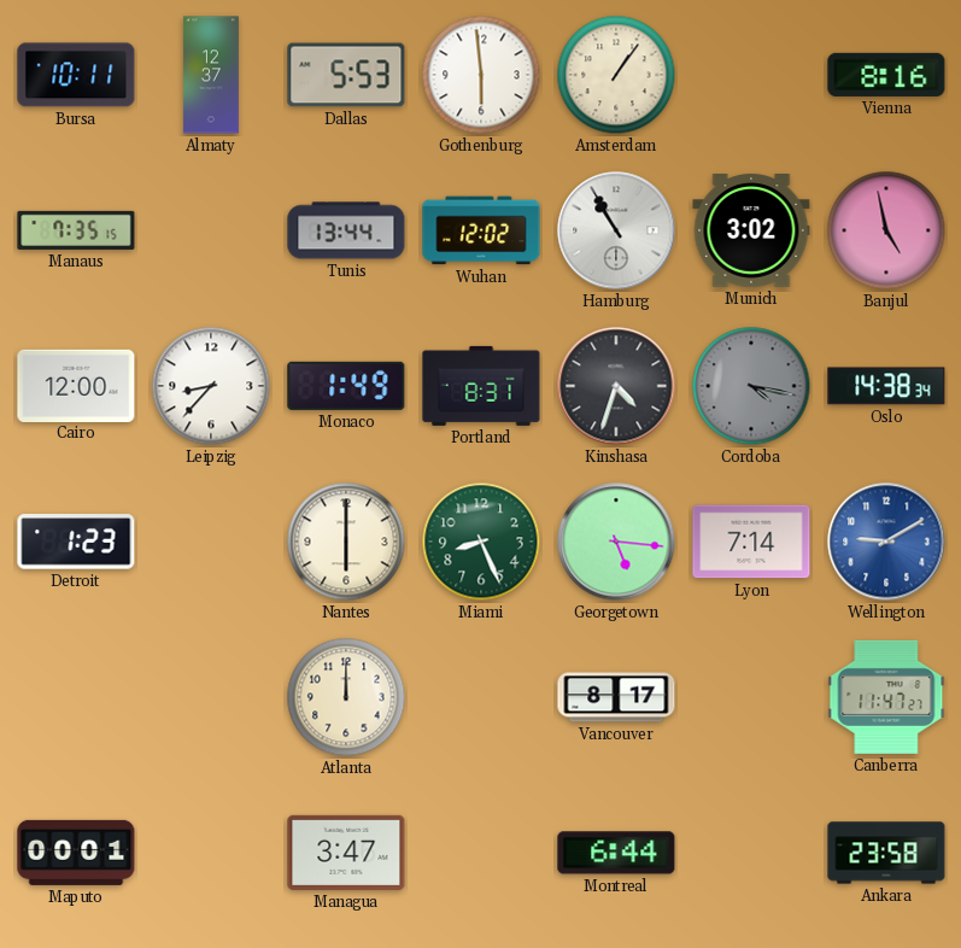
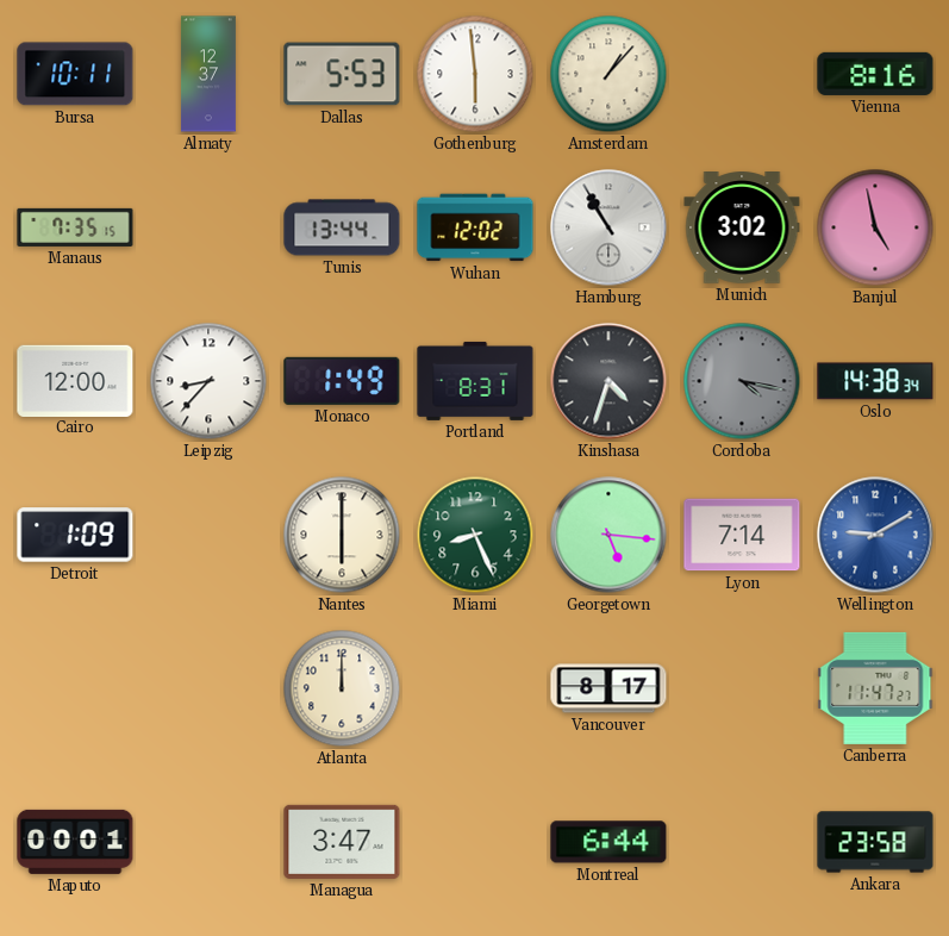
Amsterdam: 1:06 -> 1:07 (608, 74)
Detroit: 1:23 -> 1:09 (75, 535)
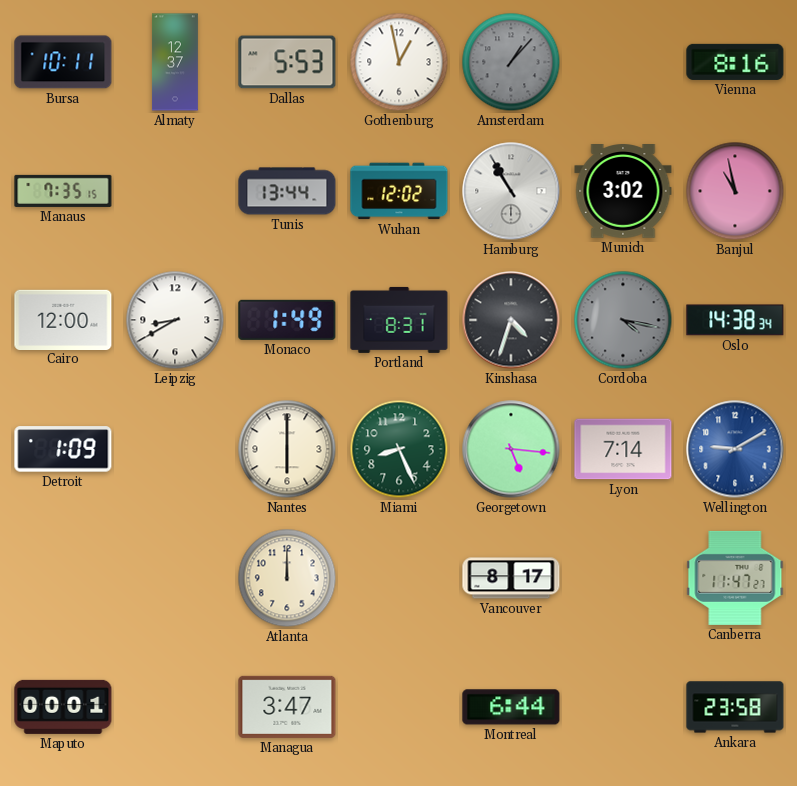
Gothenburg: 5:59 -> 12:58 (399, 62)
Amsterdam dial: cream -> grey (511, 62)
Banjul: 4:58 -> 10:58 (735, 191)
Leipzig: 8:37 -> 8:40 (175, 320)
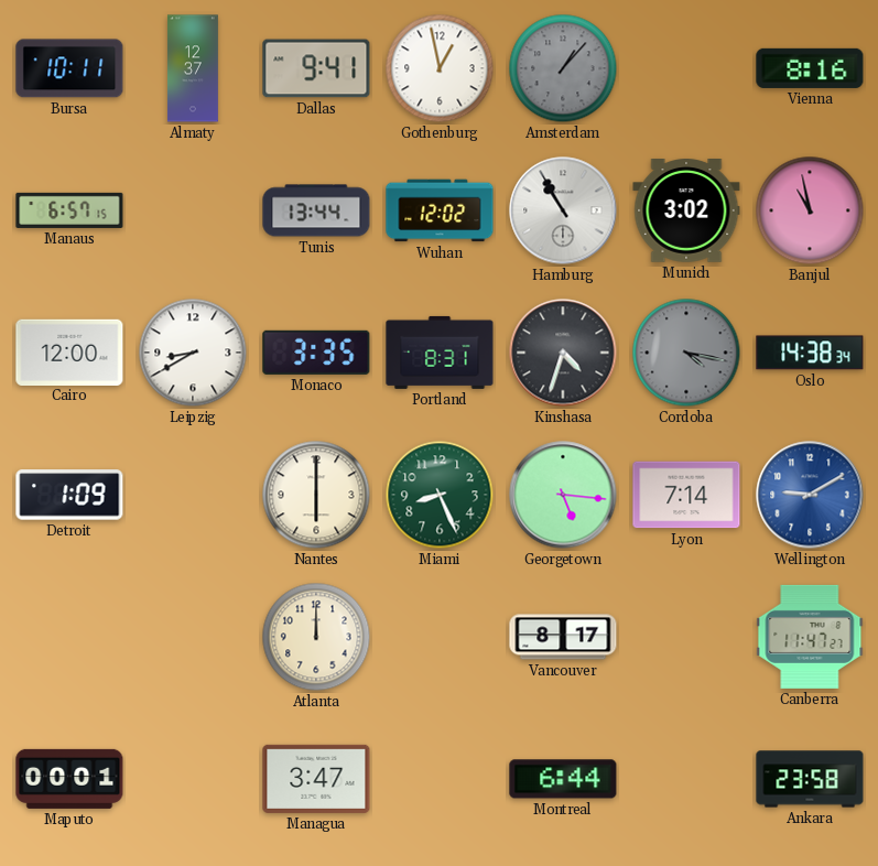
Dallas: 5:53 -> 9:41 (316, 68)
Manaus: 7:35 -> 6:57 (69, 210)
Monaco: 1:49 -> 3:35 (316, 353)
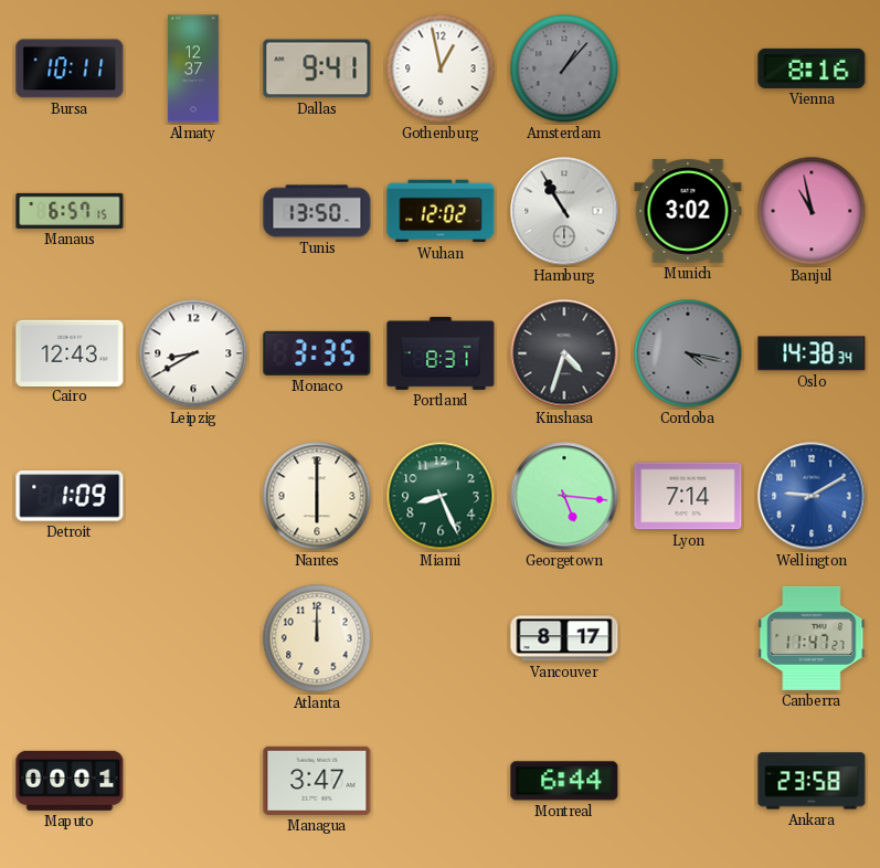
Tunis: 13:44 -> 13:50 (317, 211)
Cairo: 12:00 -> 12:43 (70, 352)
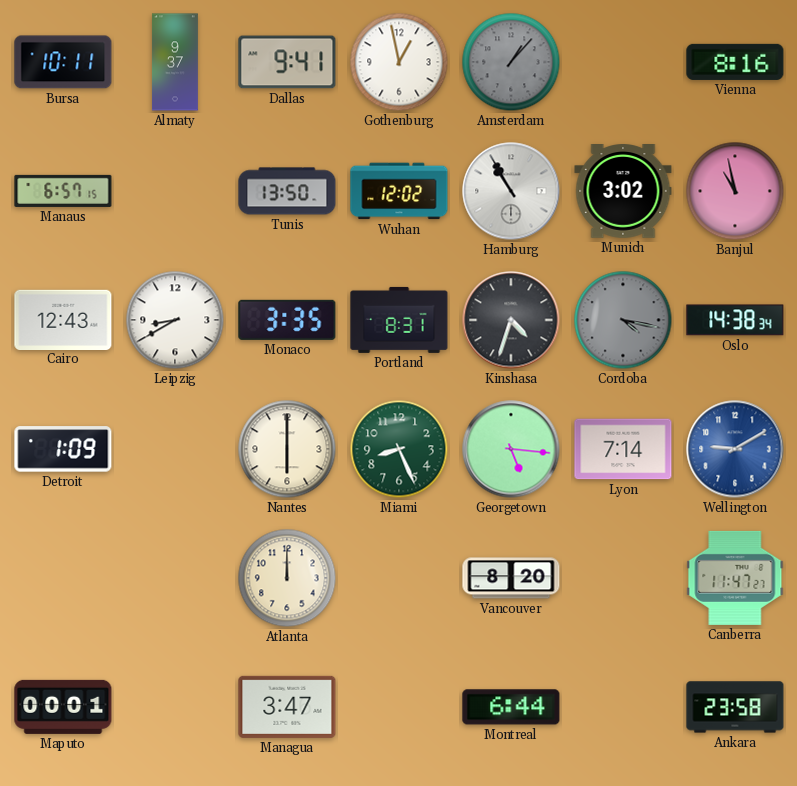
Almaty: 12:37 -> 9:37 (175, 62)
Vancouver: 8:17 -> 8:20 (511, 578)
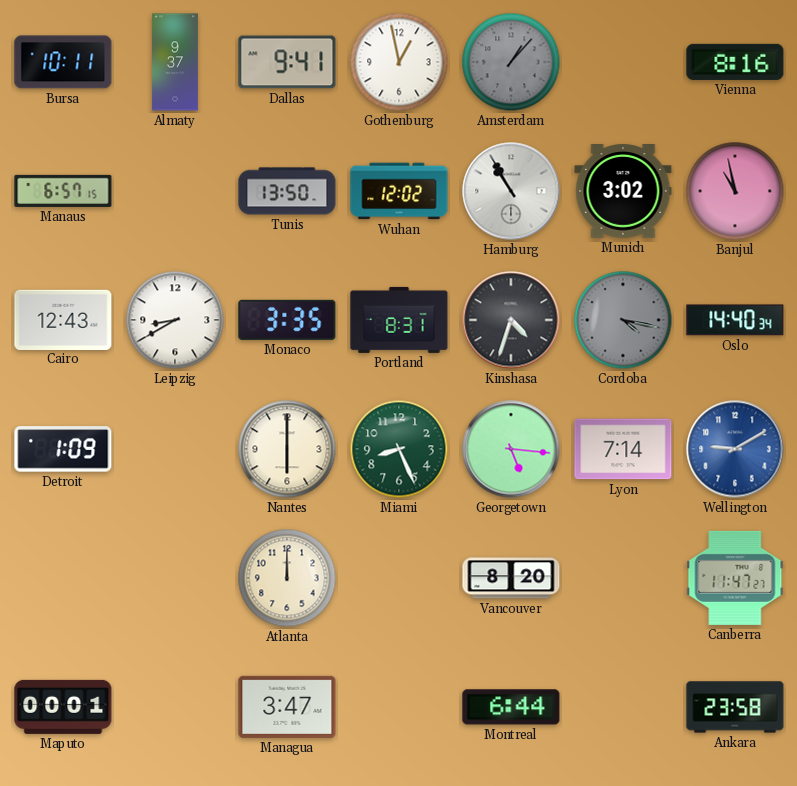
Oslo: 14:38 -> 14:40 (735, 320)
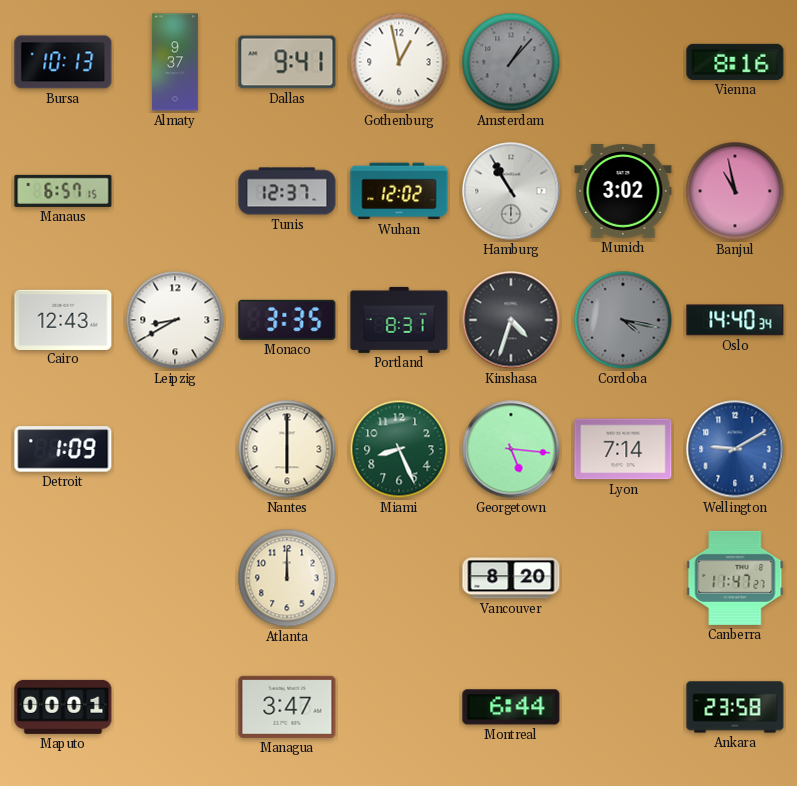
Bursa: 10:11 -> 10:13 (63, 62)
Tunis: 13:50 -> 12:37 (287, 191)
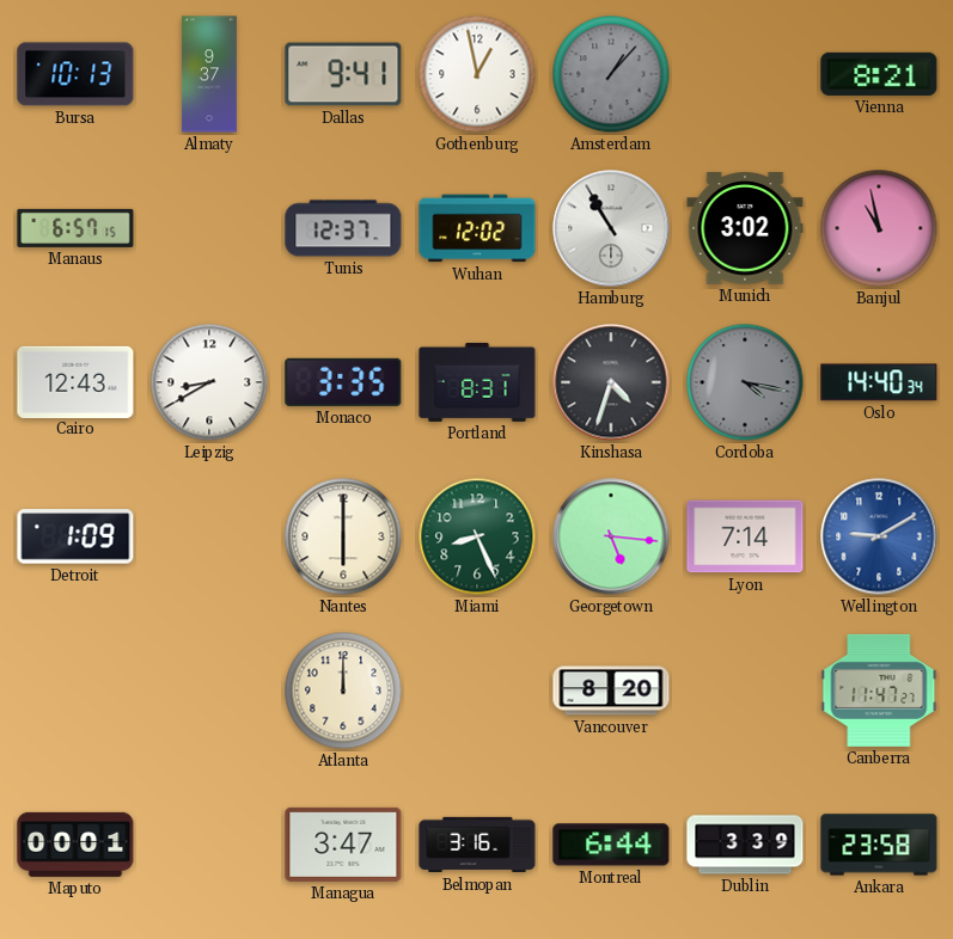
Vienna: 8:16 -> 8:21 (879, 74)
Belmopan: none -> 3:16 (477, 845)
Dublin: none -> 3:39 (745, 845)
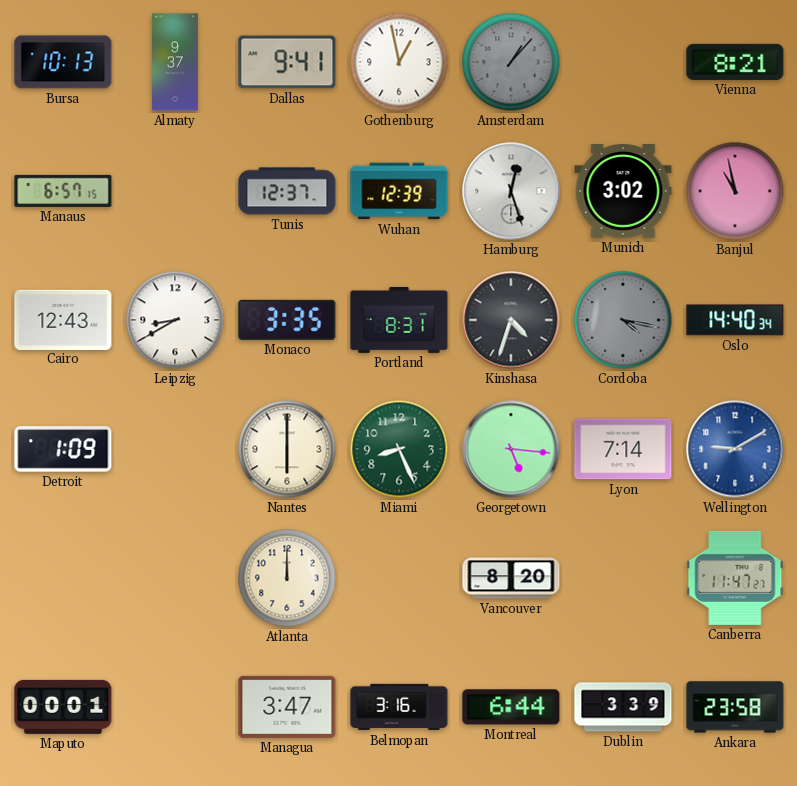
Wuhan: 12:02 -> 12:39 (399, 191)
Hamburg: 10:55 -> 12:27 (511, 191)
